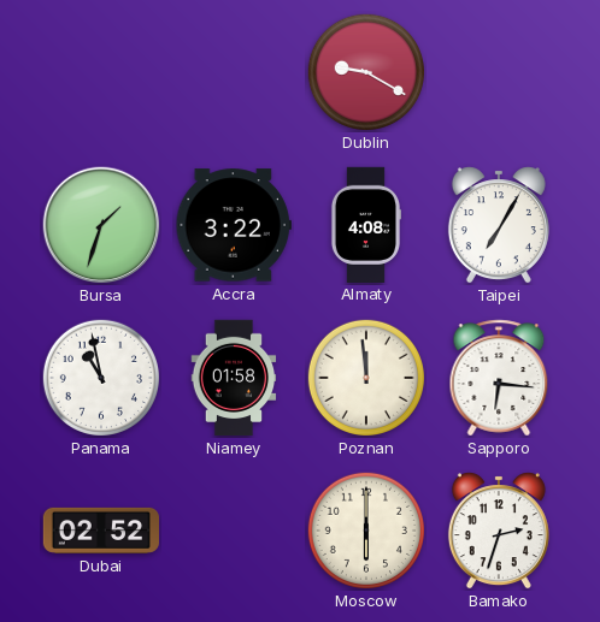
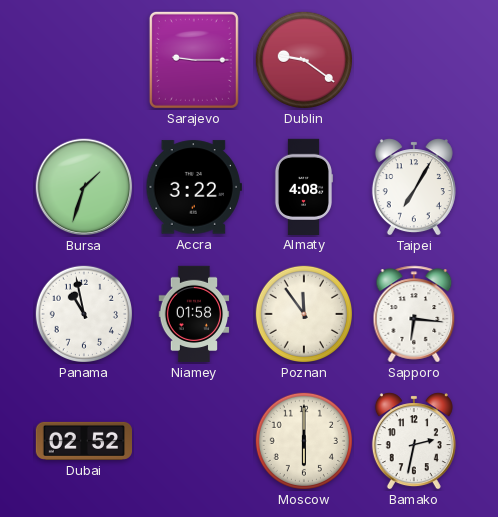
Sarajevo: none -> 9:15 (194, 60)
Dublin: 9:20 -> 9:21 (303, 59)
Poznan: 11:59 -> 11:54 (303, 313)
Bamako: 2:33 -> 2:32 (414, 441)
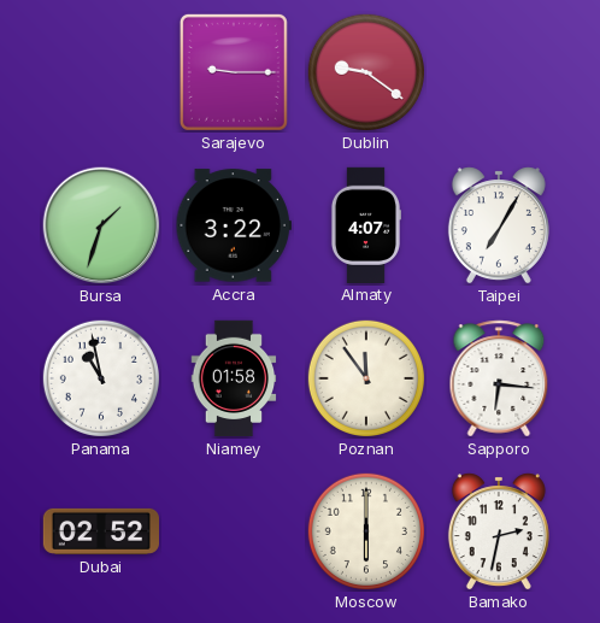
Almaty: 4:08 -> 4:07 (365, 224)
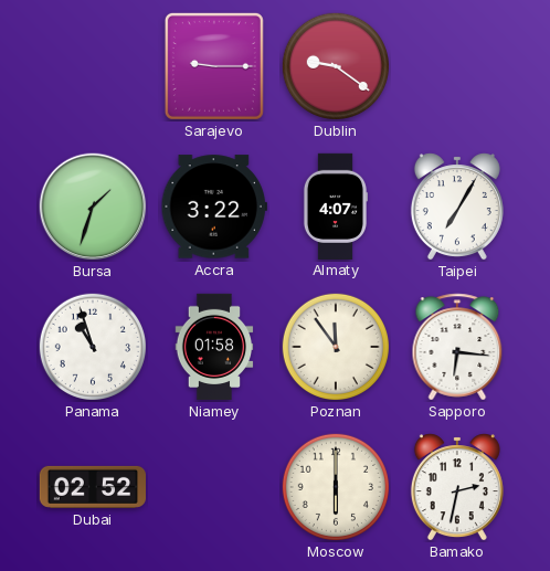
Panama: 10:58 -> 10:57 (92, 346)
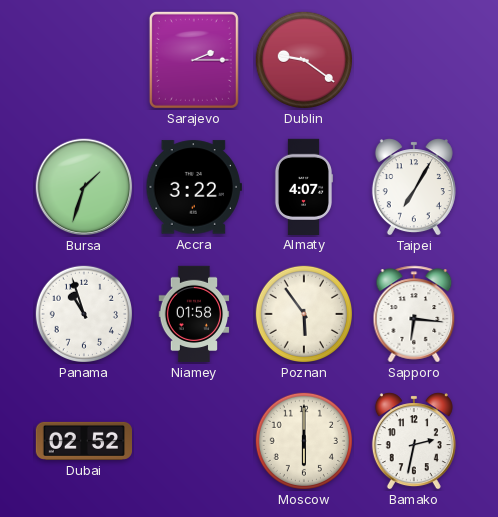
Sarajevo: 9:15 -> 2:15 (194, 60)
Poznan: 11:54 -> 5:54 (303, 313)
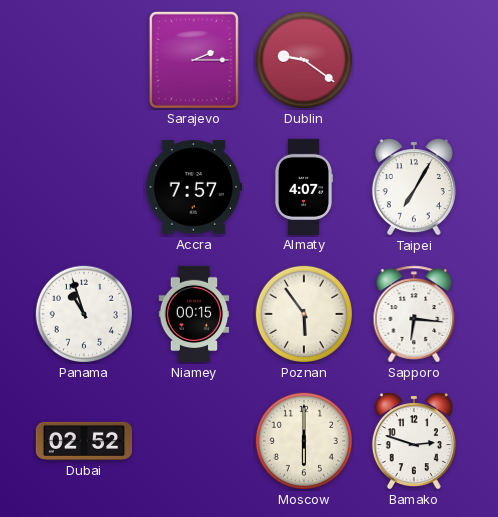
Bursa: 1:33 -> none (84, 187)
Accra: 3:22 -> 7:57 (194, 187)
Niamey: 01:58 -> 00:15 (194, 314)
Bamako: 2:32 -> 2:48 (414, 441)
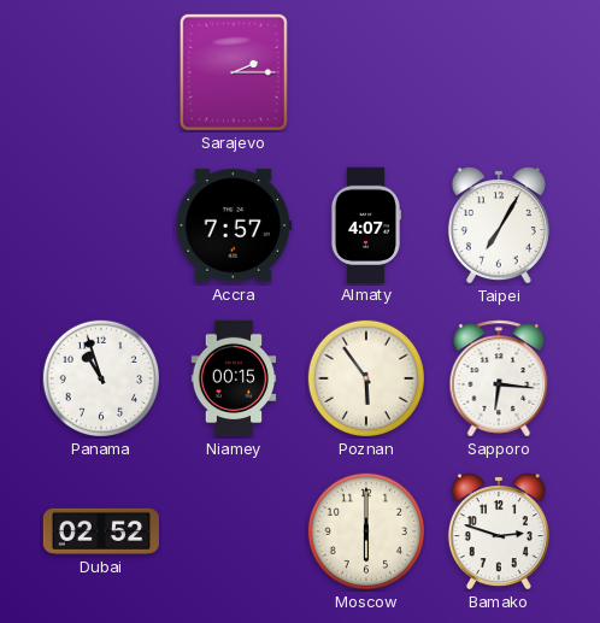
Dublin: 9:21 -> none (303, 59)
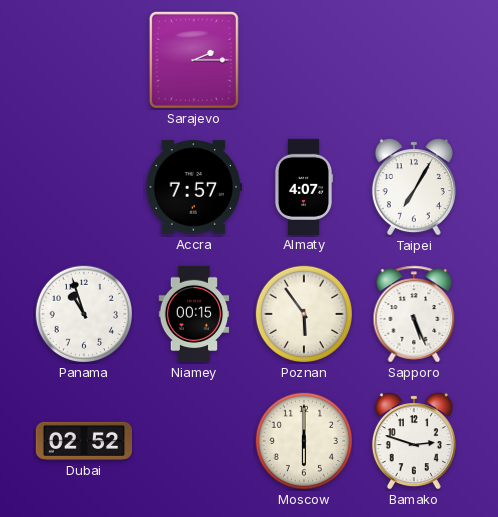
Sapporo: 6:16 -> 5:26 (414, 314)
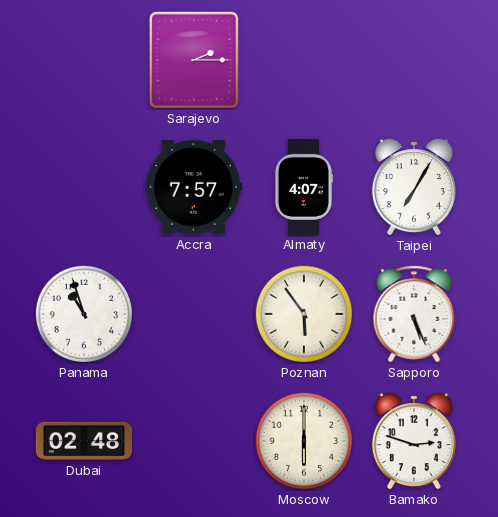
Niamey: 00:15 -> none (194, 314)
Dubai: 02:52 -> 02:48 (83, 441)
